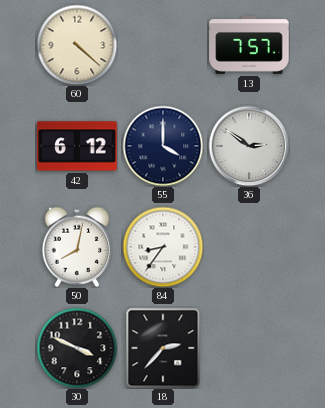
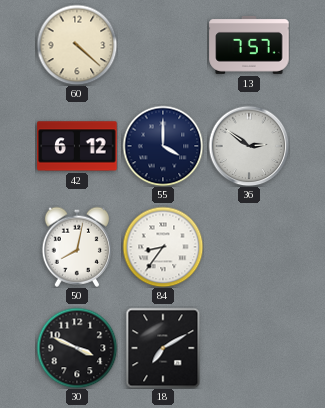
18: 2:37 -> 7:10 (163, 348)
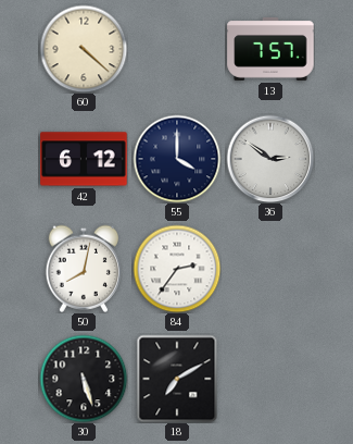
84: 8:36 -> 2:36 (177, 269)
30: 3:49 -> 5:27 (84, 379)
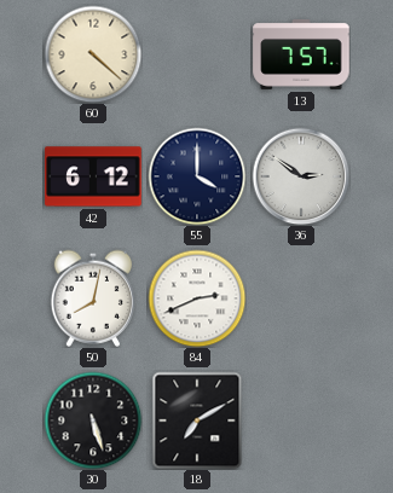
84: 2:36 -> 2:41 (197, 298)
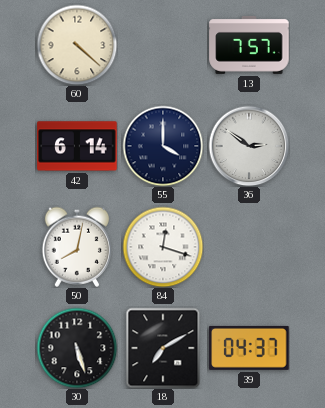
42: 6:12 -> 6:14 (77, 146)
84: 2:41 -> 12:18 (163, 247)
39: none -> 04:37 (249, 348)
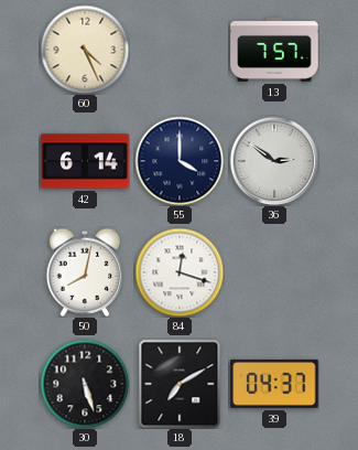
60: 4:22 -> 4:26 (85, 50)
